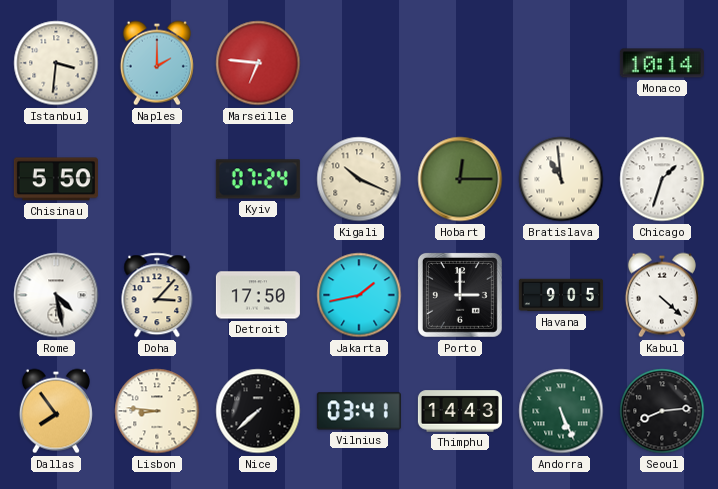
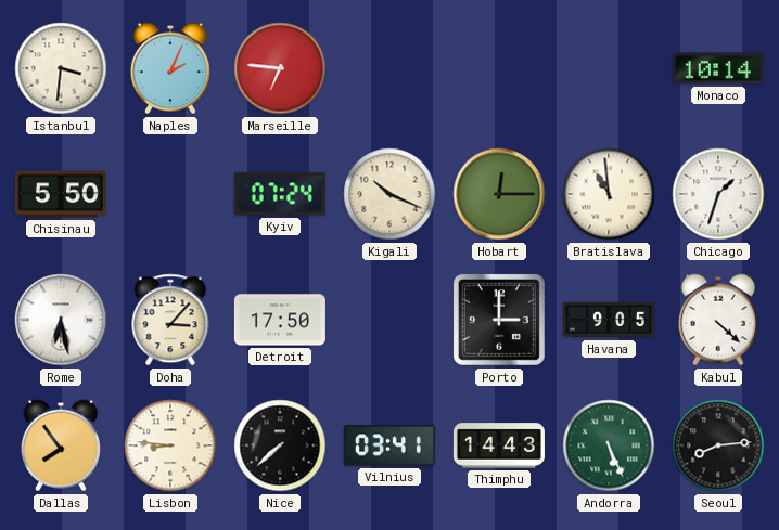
Naples: 2:00 -> 2:04 (170, 68)
Rome: 4:28 -> 6:28 (61, 320)
Jakarta: 1:43 -> none (359, 295)
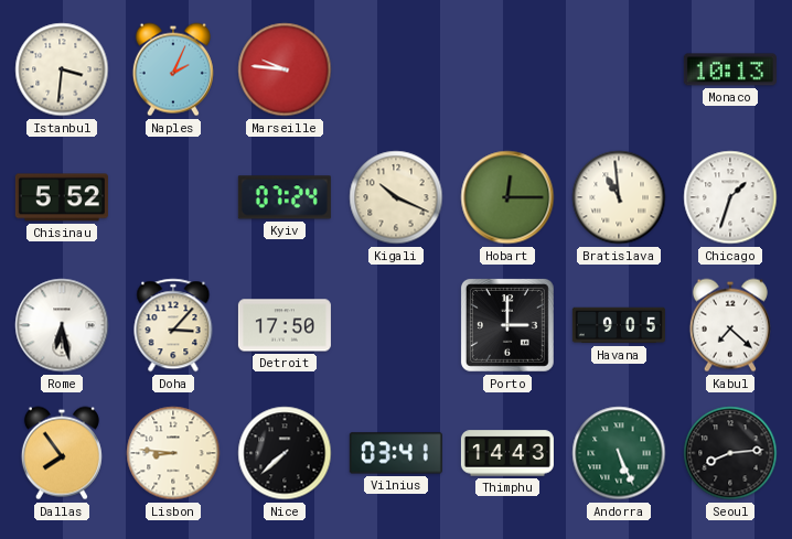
Marseille: 6:46 -> 9:46 (285, 69)
Monaco: 10:14 -> 10:13 (730, 69)
Chisinau: 5:50 -> 5:52 (62, 197)
Kabul: 4:22 -> 7:22 (730, 325)
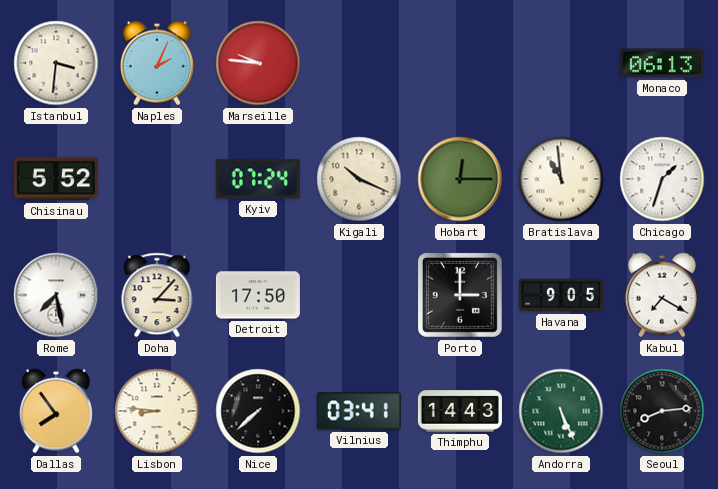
Monaco: 10:13 -> 06:13 (662, 63)
Rome: 6:28 -> 7:28 (56, 295)
Kabul: 7:22 -> 7:20 (662, 295)
